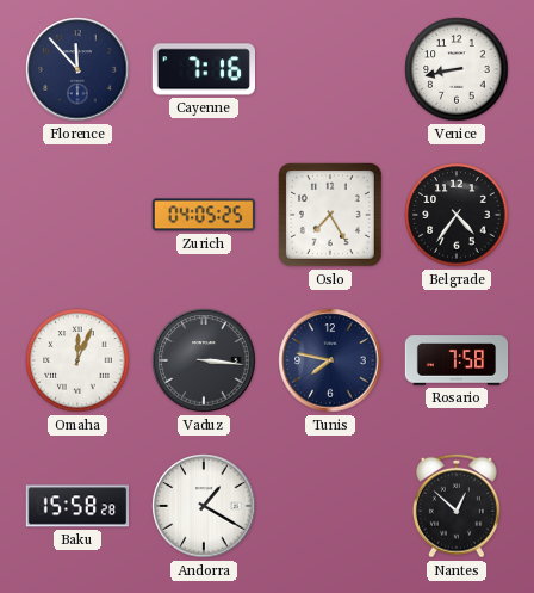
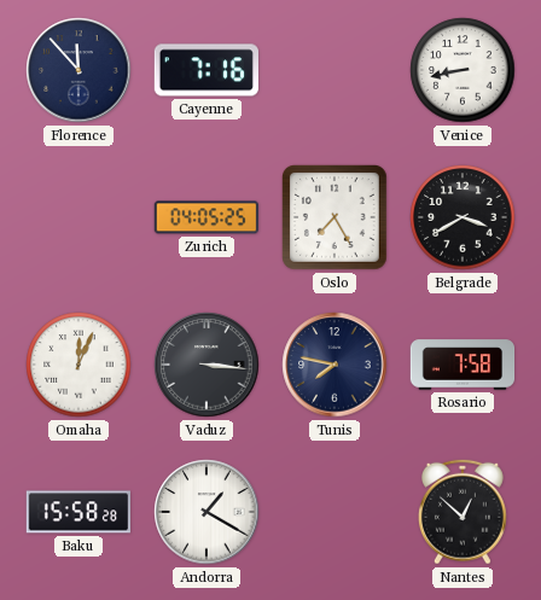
Belgrade: 4:36 -> 3:40 (463, 217)
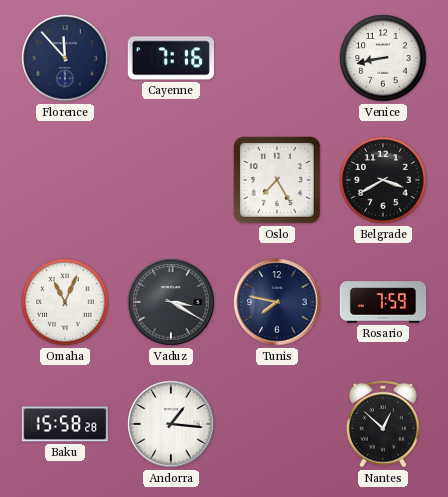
Zurich: 04:05 -> none (205, 217)
Omaha: 12:04 -> 11:04 (65, 302)
Vaduz: 3:16 -> 3:20 (171, 302)
Rosario: 7:58 -> 7:59 (383, 302)
Andorra: 1:20 -> 1:16 (171, 424)
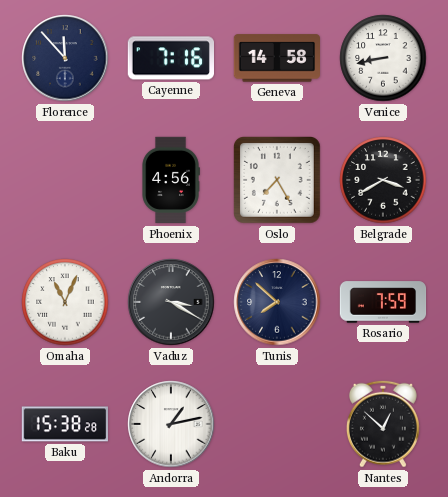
Geneva: none -> 14:58 (276, 58)
Phoenix: none -> 4:56 (171, 180)
Tunis: 7:47 -> 7:52 (277, 302)
Baku: 15:58 -> 15:38 (64, 424)
Andorra: 1:16 -> 1:13 (171, 424)
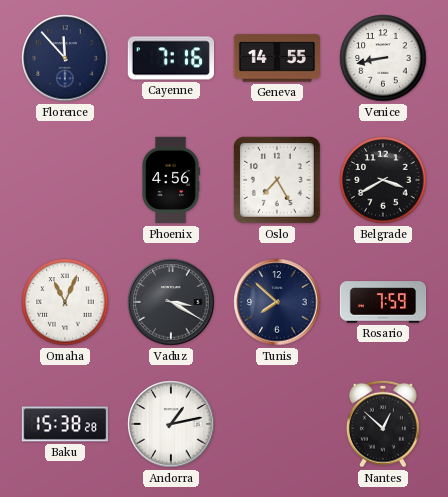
Geneva: 14:58 -> 14:55 (276, 58)
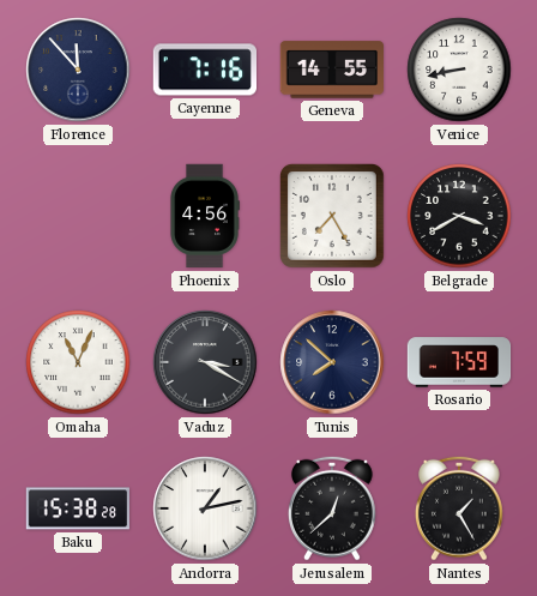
Jerusalem: none -> 12:38 (332, 508)
Nantes: 12:52 -> 1:25 (459, 508)
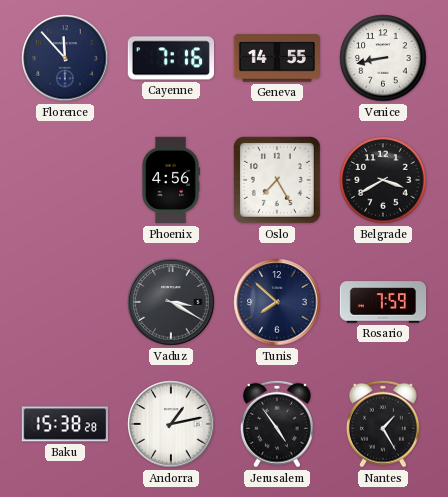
Omaha: 11:04 -> none (78, 362)
Jerusalem: 12:38 -> 4:54 (277, 424)
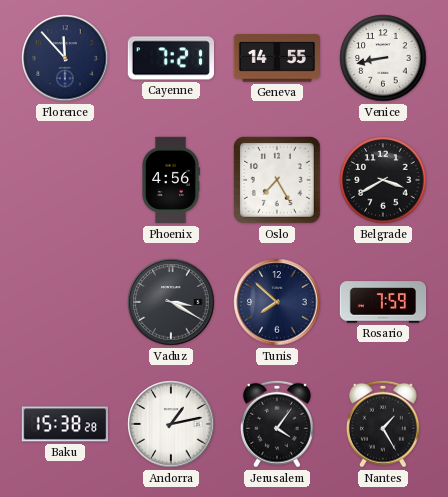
Cayenne: 7:16 -> 7:21 (170, 58)
Jerusalem: 4:54 -> 4:06 (277, 424)
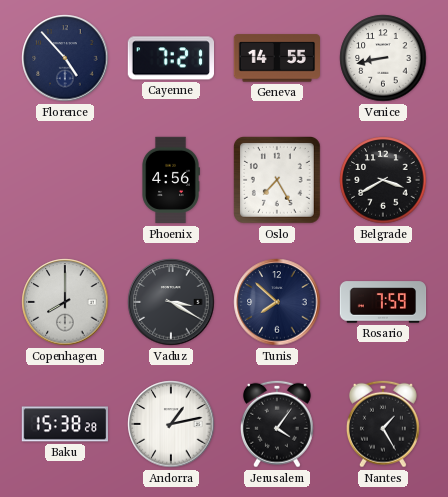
Florence: 11:53 -> 4:53 (65, 58)
Copenhagen: none -> 8:00 (65, 302)
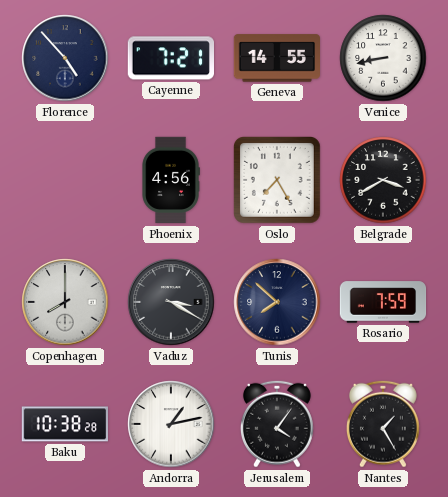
Baku: 15:38 -> 10:38 (64, 424)
